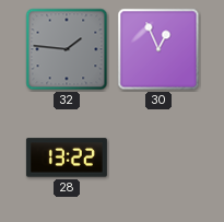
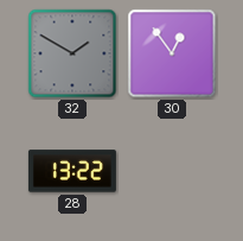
32: 1:46 -> 1:50 (72, 53)
30: 12:56 -> 12:54 (172, 53)
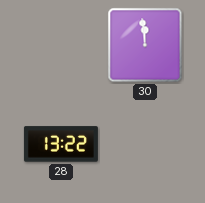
32: 1:50 -> none (72, 53)
30: 12:54 -> 11:59 (145, 45)
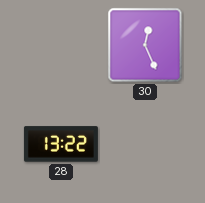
30: 11:59 -> 12:26 (145, 45)
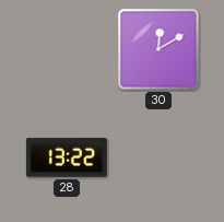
30: 12:26 -> 12:10 (158, 49)
